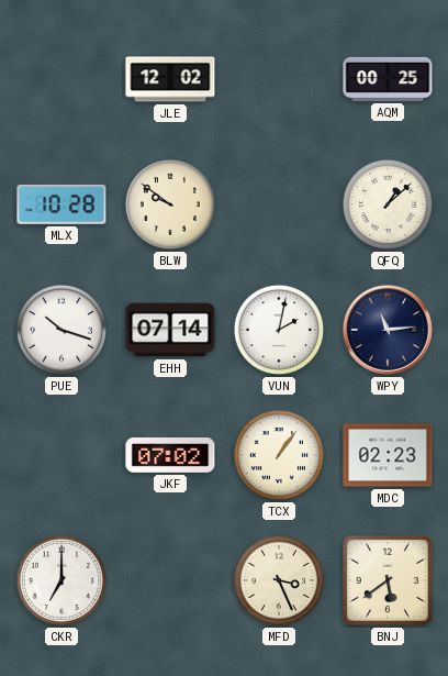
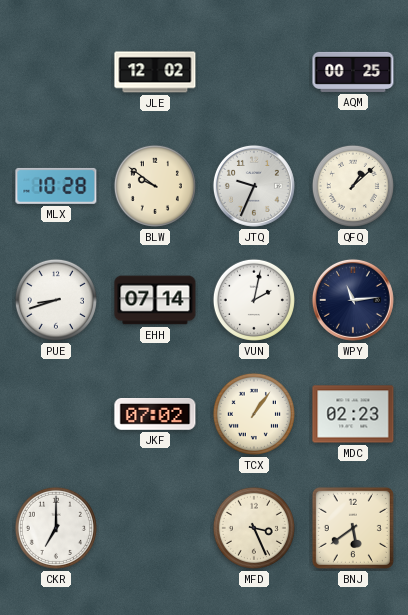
JTQ: none -> 9:34 (254, 186)
PUE: 10:18 -> 8:42 (56, 300)
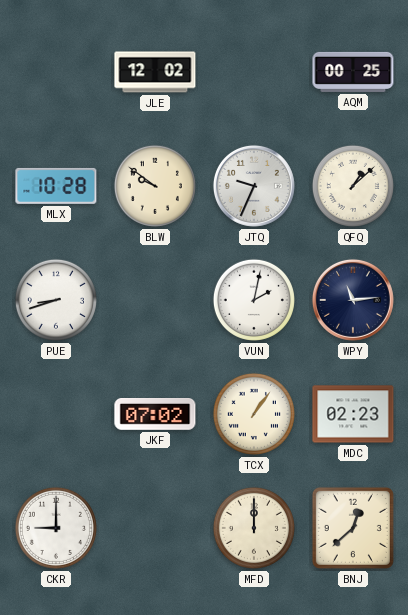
EHH: 07:14 -> none (155, 300)
CKR: 7:00 -> 9:00 (56, 528)
MFD: 3:26 -> 12:00 (254, 528)
BNJ: 5:39 -> 12:38 (353, 528)
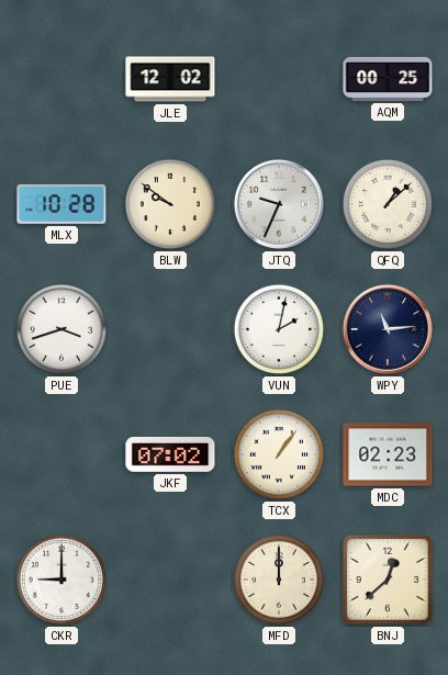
PUE: 8:42 -> 3:42 (61, 329)
